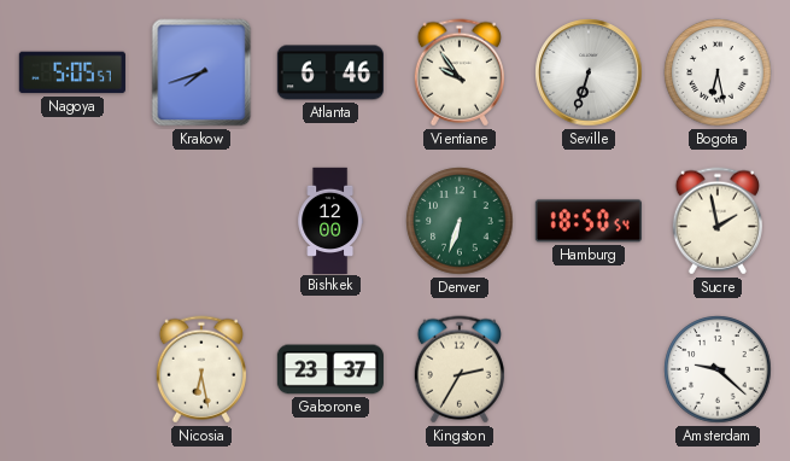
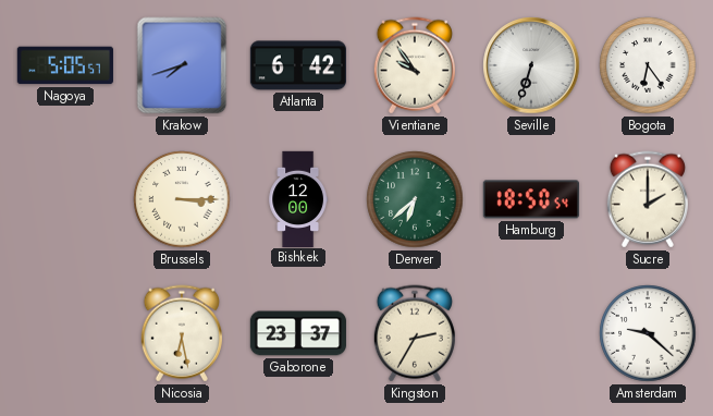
Atlanta: 6:46 -> 6:42 (298, 65)
Bogota: 6:28 -> 6:24 (648, 65)
Brussels: none -> 3:15 (182, 199)
Denver: 6:33 -> 6:38 (415, 199)
Sucre: 1:58 -> 2:00 (648, 199)
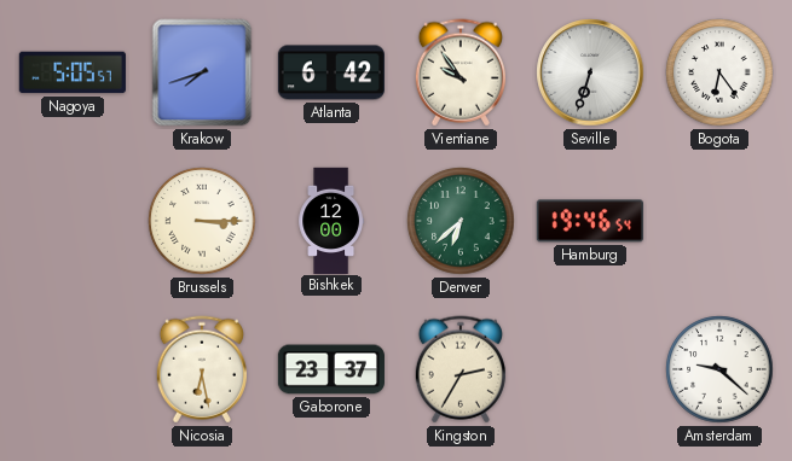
Hamburg: 18:50 -> 19:46 (590, 221)
Sucre: 2:00 -> none (648, 199)
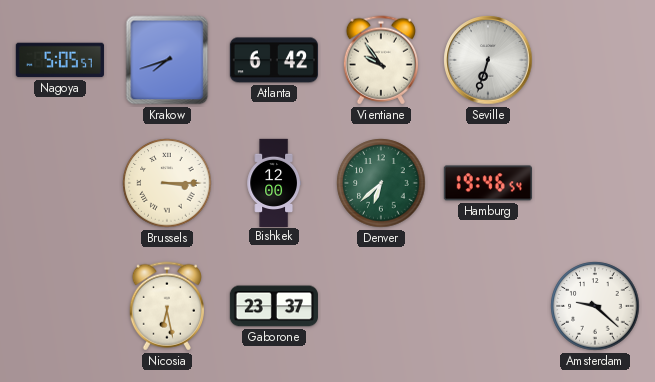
Bogota: 6:24 -> none (719, 72)
Kingston: 2:35 -> none (461, 369)
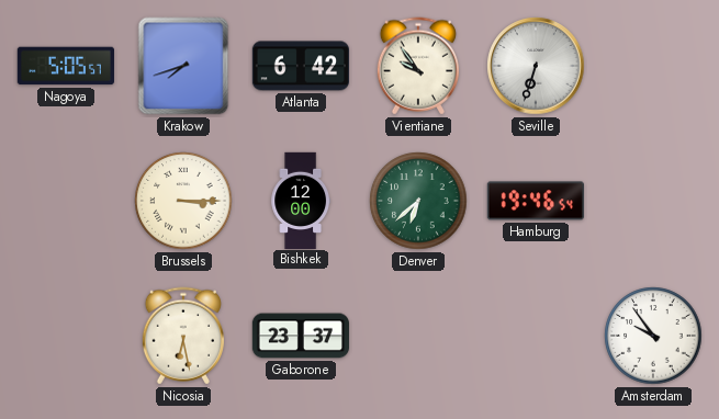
Amsterdam: 9:22 -> 9:54 (653, 336)
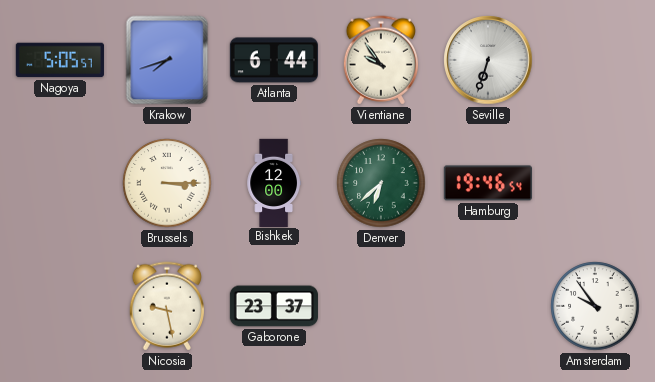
Atlanta: 6:42 -> 6:44 (274, 60)
Nicosia: 6:28 -> 9:28 (167, 306)
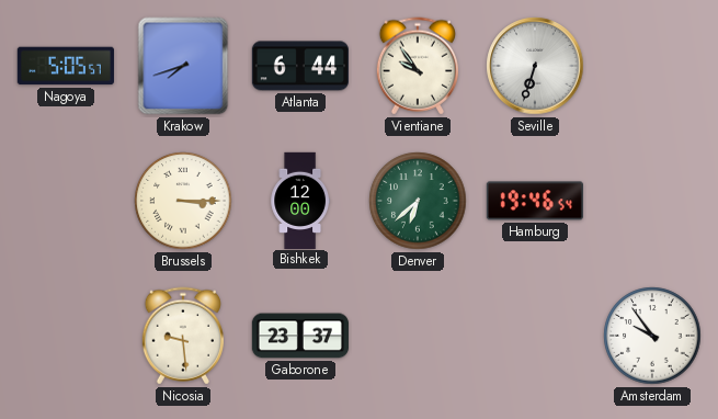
Nicosia: 9:28 -> 9:29 (183, 336)
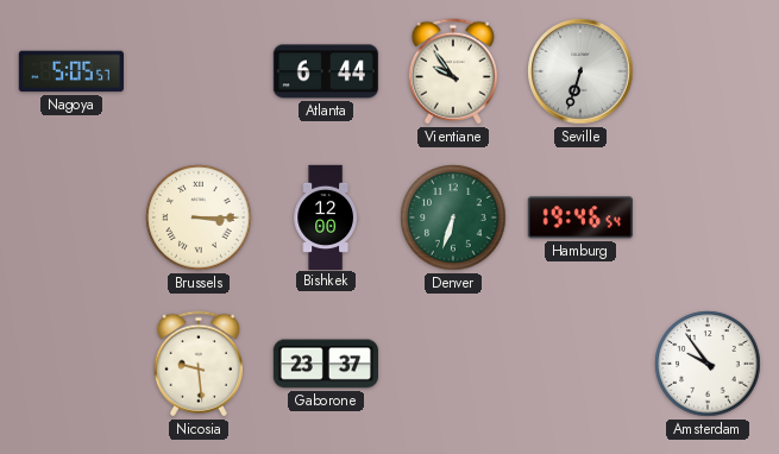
Krakow: 7:42 -> none (183, 66)
Denver: 6:38 -> 6:33 (453, 217)
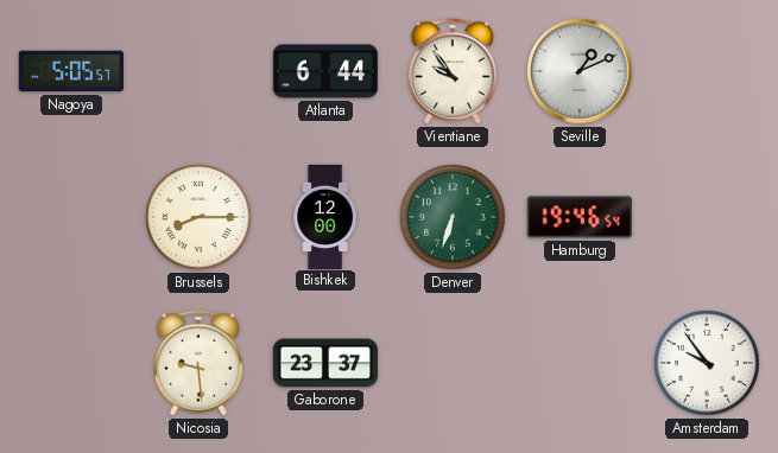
Seville: 6:33 -> 1:11 (580, 71)
Brussels: 3:15 -> 8:15 (198, 217)
